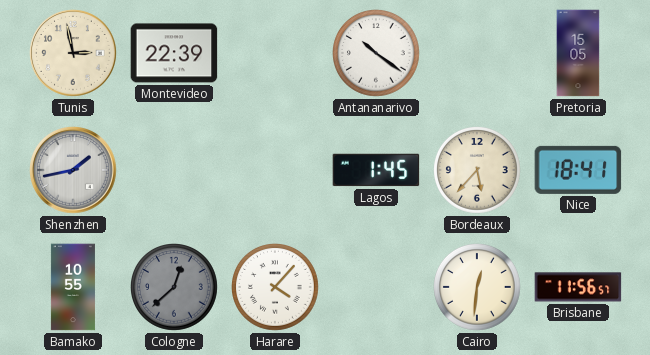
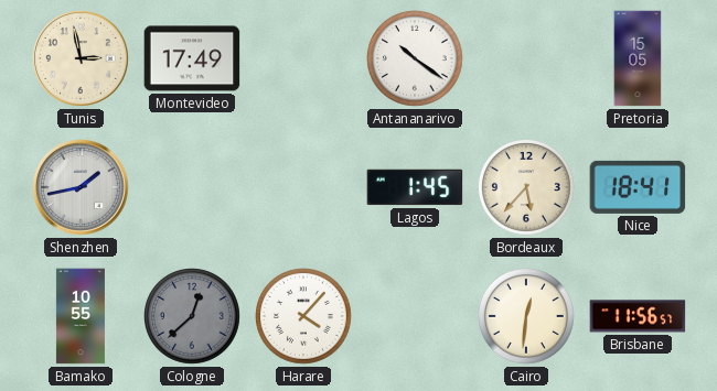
Montevideo: 22:39 -> 17:49 (192, 58)
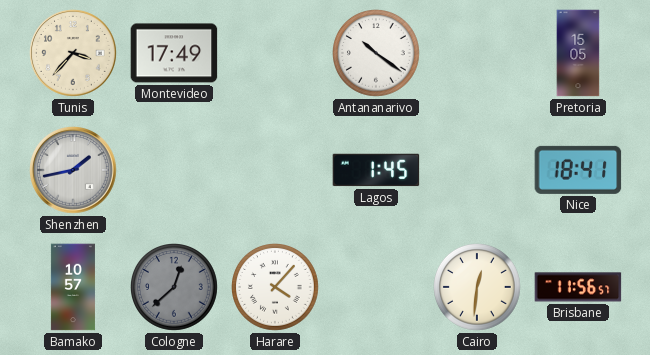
Tunis: 2:58 -> 3:37 (73, 53)
Bordeaux: 5:37 -> none (527, 188)
Bamako: 10:55 -> 10:57 (73, 287)
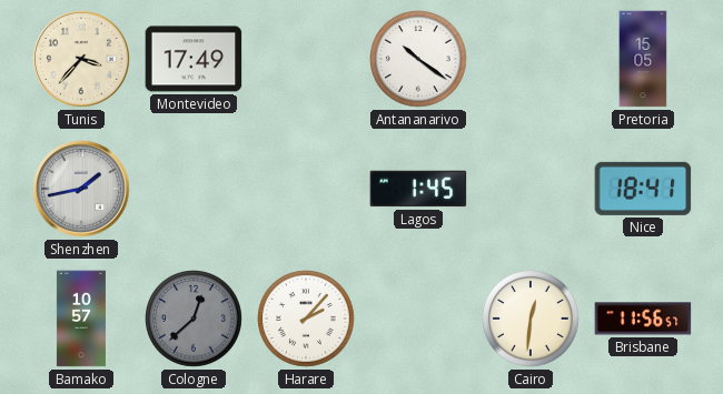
Harare: 4:07 -> 2:07 (307, 320)
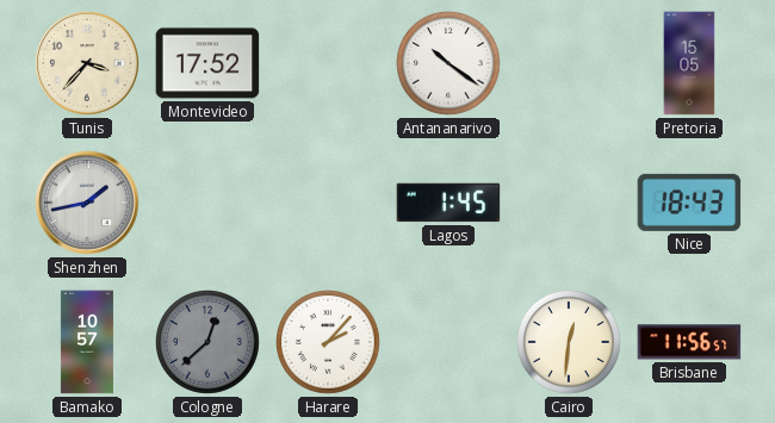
Montevideo: 17:49 -> 17:52 (207, 63)
Nice: 18:41 -> 18:43 (689, 203)
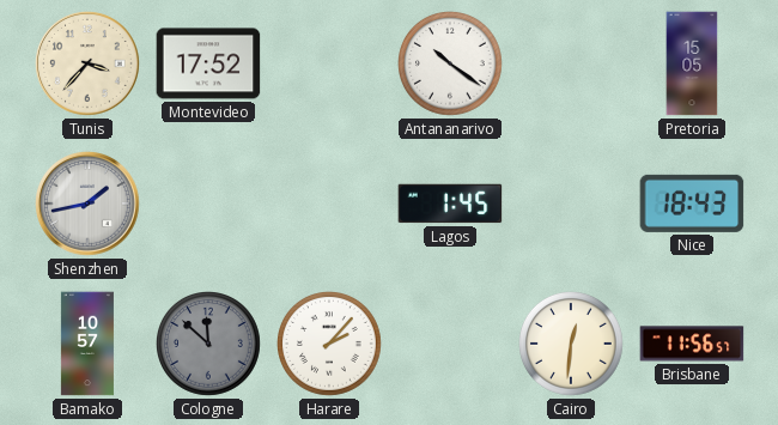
Cologne: 12:38 -> 11:52 (209, 345)
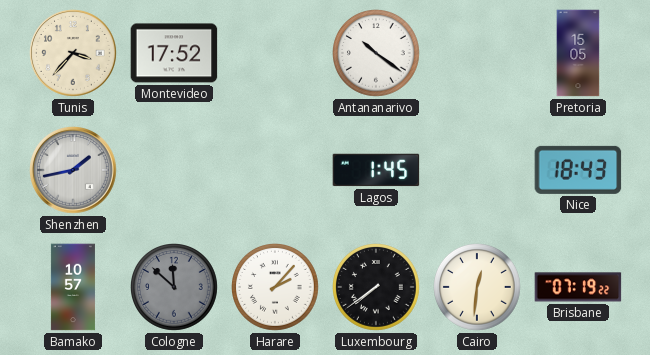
Luxembourg: none -> 7:39 (377, 288)
Brisbane: 11:56 -> 07:19 (578, 287)
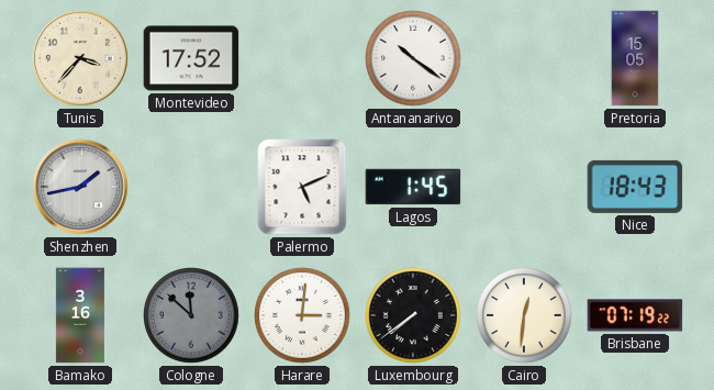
Palermo: none -> 5:11 (302, 187)
Bamako: 10:57 -> 3:16 (80, 315)
Harare: 2:07 -> 3:01 (303, 316)
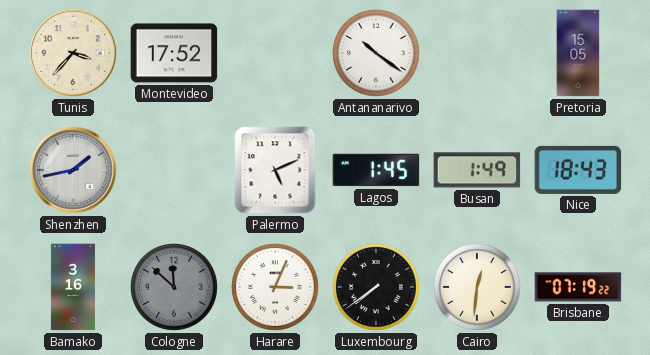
Busan: none -> 1:49 (477, 170)
Harare: 3:01 -> 3:04 (276, 288)
